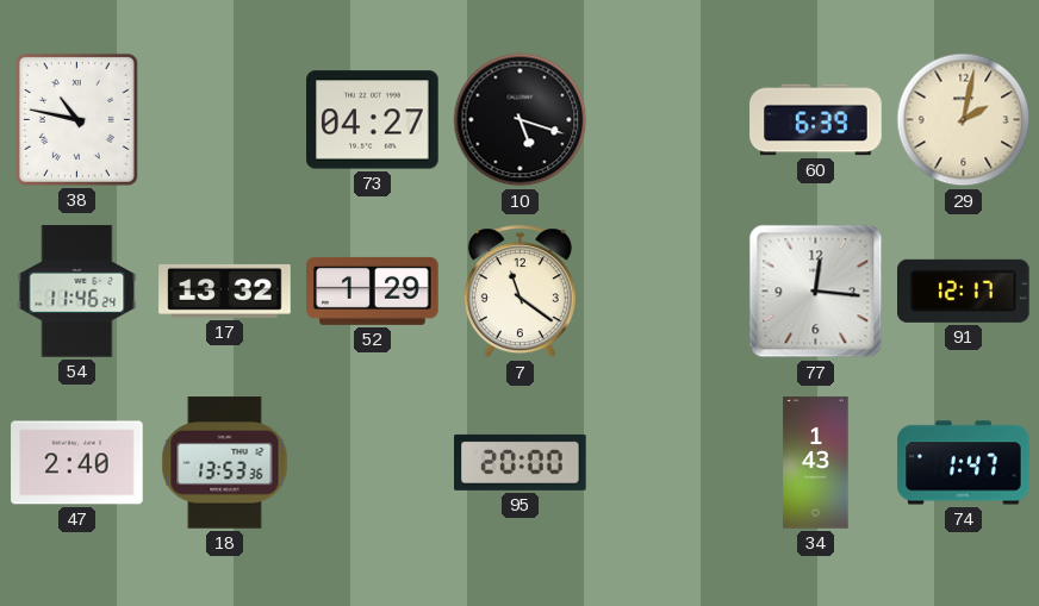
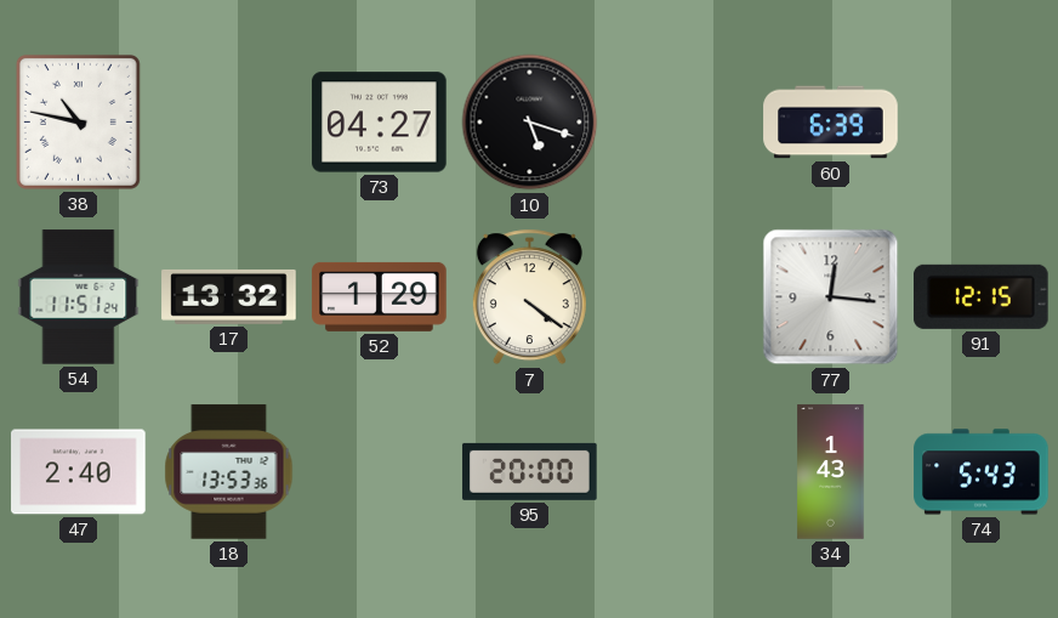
29: 2:02 -> none (964, 120)
54: 11:46 -> 11:51 (79, 297)
7: 11:21 -> 4:21 (529, 297)
91: 12:17 -> 12:15 (982, 296)
74: 1:47 -> 5:43 (982, 472)
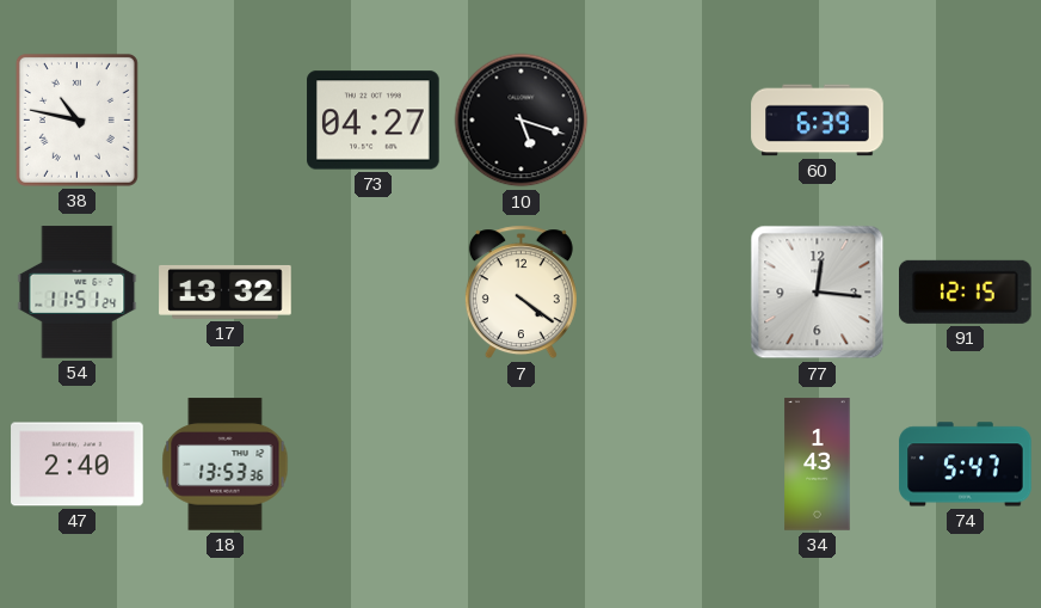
52: 1:29 -> none (380, 296)
95: 20:00 -> none (530, 471)
74: 5:43 -> 5:47 (966, 465)
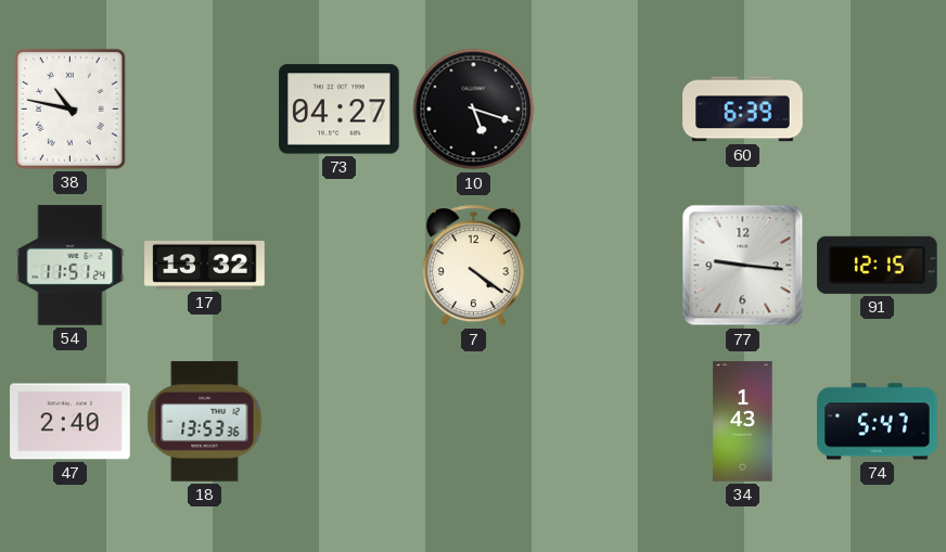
77: 12:16 -> 9:16 (743, 266)
